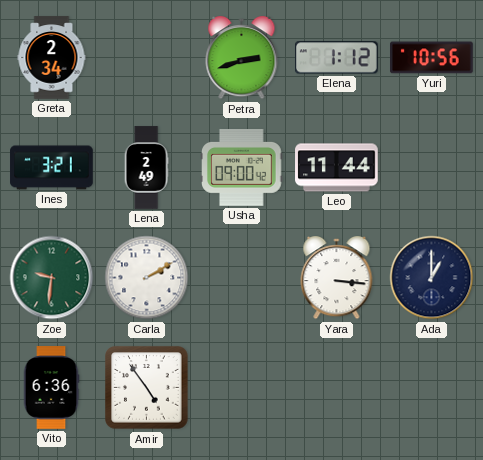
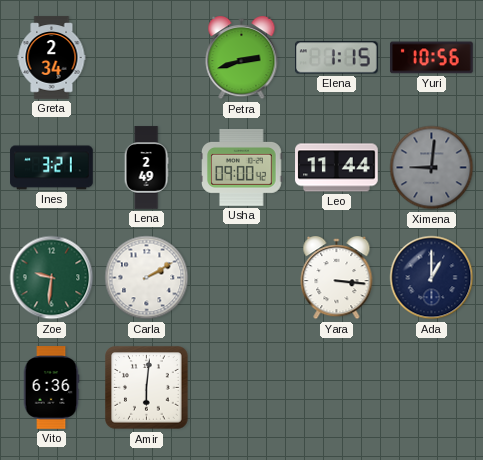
Elena: 1:12 -> 1:15 (337, 58)
Ximena: none -> 9:01 (432, 168)
Amir: 4:54 -> 6:01 (147, 388)
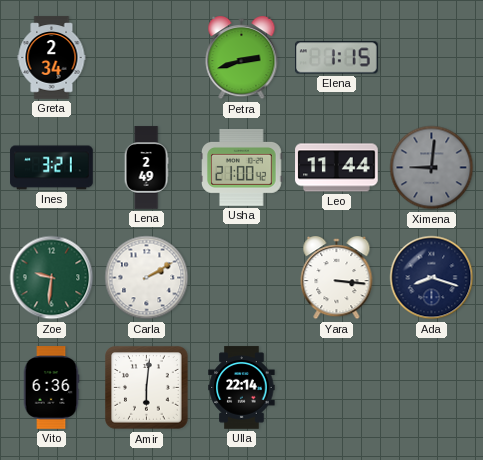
Yuri: 10:56 -> none (432, 58)
Usha: 09:00 -> 21:00 (242, 167)
Ada: 1:00 -> 8:18 (432, 278)
Ulla: none -> 22:14 (242, 388)
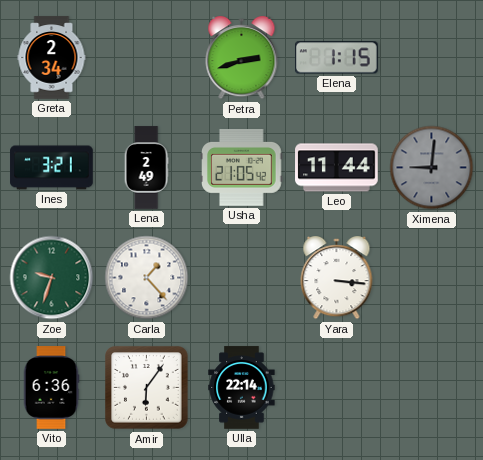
Usha: 21:00 -> 21:05 (242, 167)
Zoe: 9:31 -> 9:33 (52, 278)
Carla: 2:10 -> 1:23 (147, 278)
Ada: 8:18 -> none (432, 278)
Amir: 6:01 -> 6:06 (147, 388)
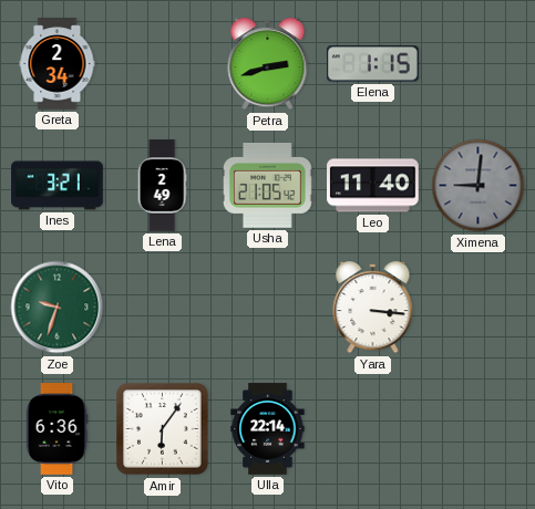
Leo: 11:44 -> 11:40 (373, 186)
Carla: 1:23 -> none (147, 278)
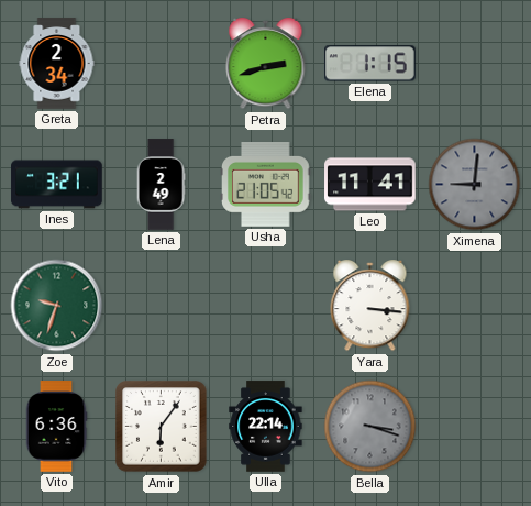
Leo: 11:40 -> 11:41 (370, 185)
Bella: none -> 3:18 (370, 427)
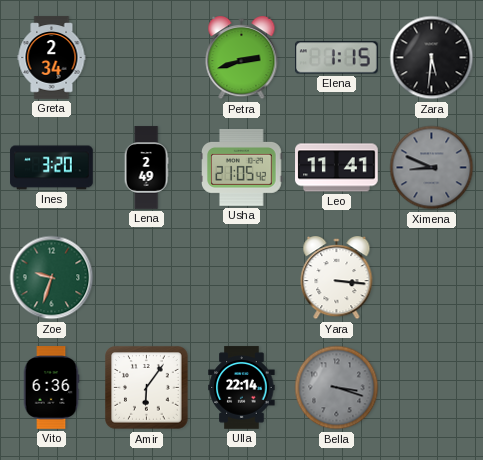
Zara: none -> 5:31 (432, 58)
Ines: 3:21 -> 3:20 (52, 168)
Ximena: 9:01 -> 8:49 (432, 168)
